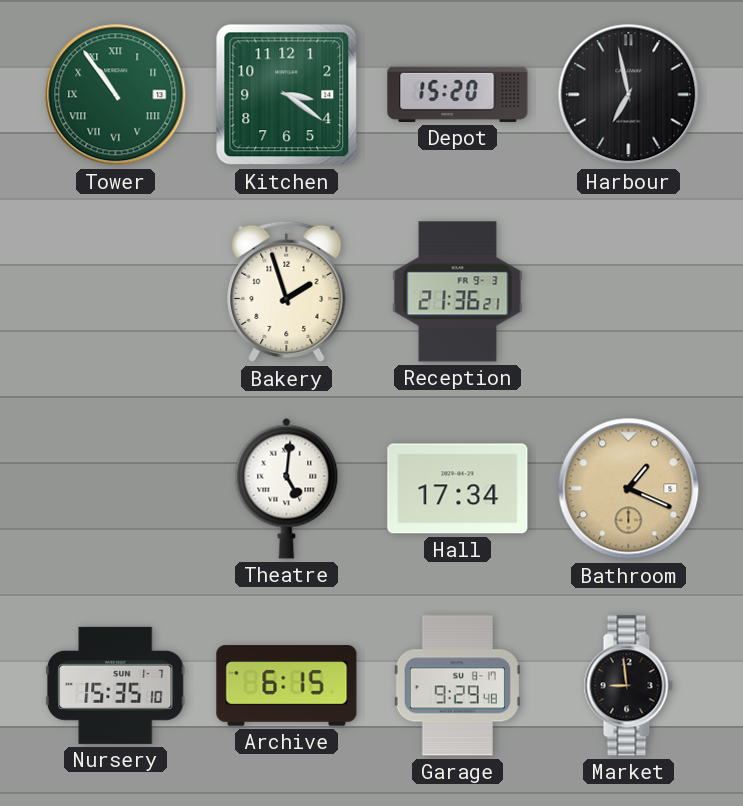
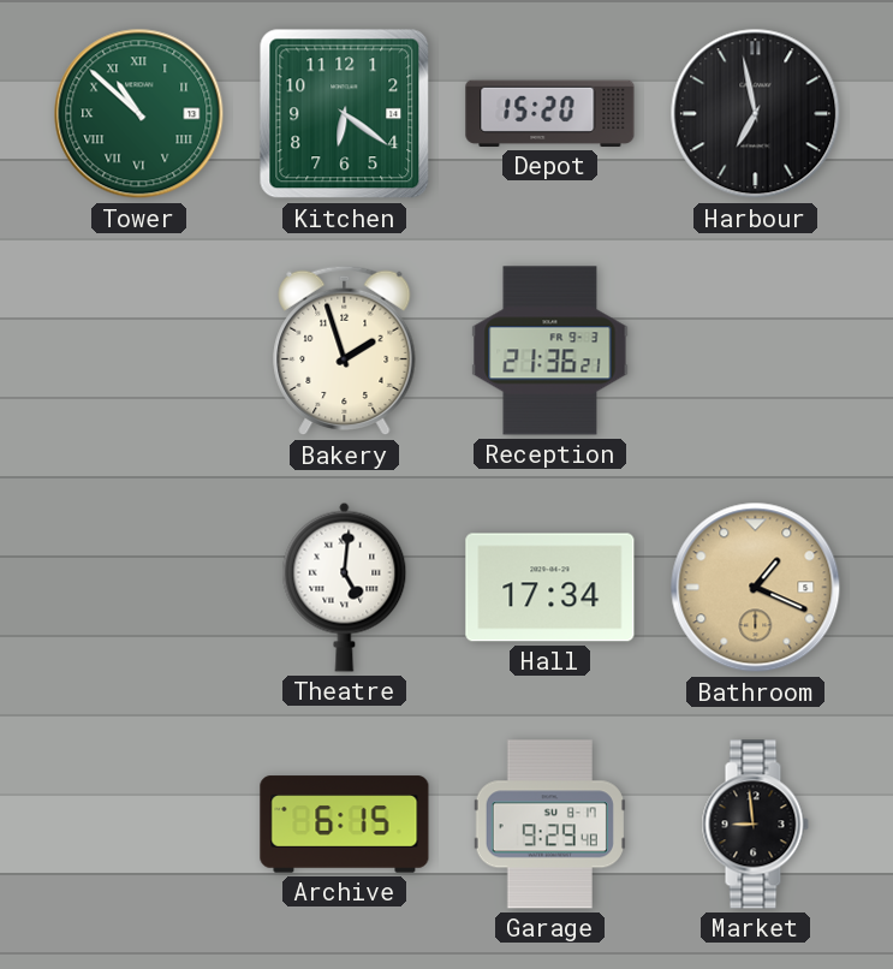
Tower: 10:54 -> 10:52 (139, 114)
Kitchen: 3:21 -> 6:21 (345, 114)
Nursery: 15:35 -> none (115, 685)
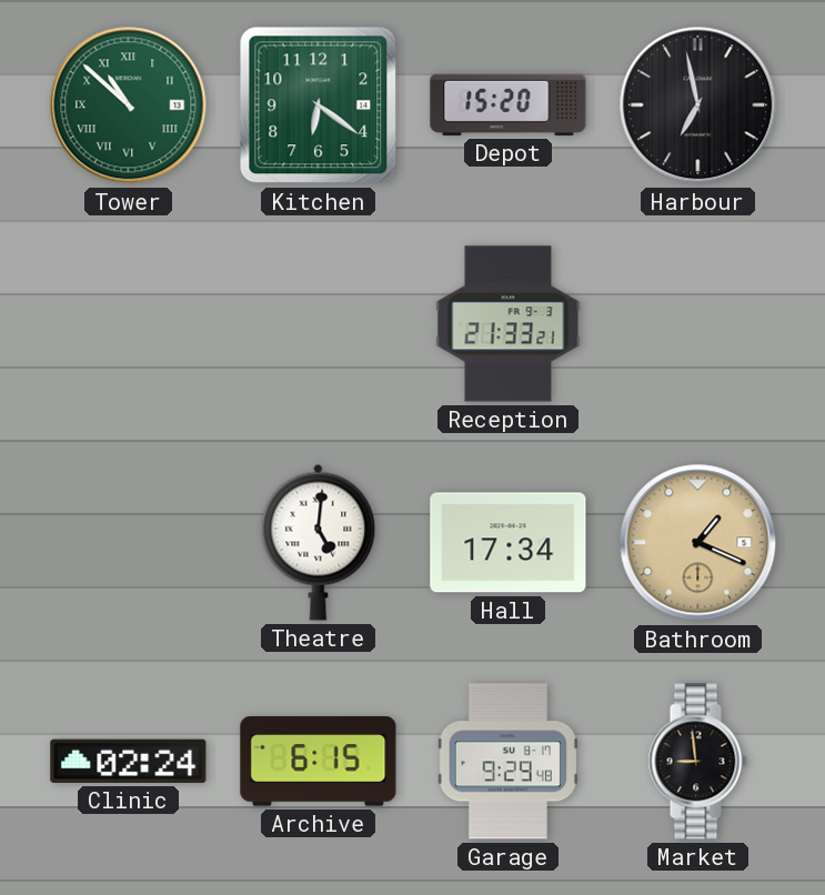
Bakery: 1:57 -> none (345, 351)
Reception: 21:36 -> 21:33 (509, 324)
Clinic: none -> 02:24 (129, 761)
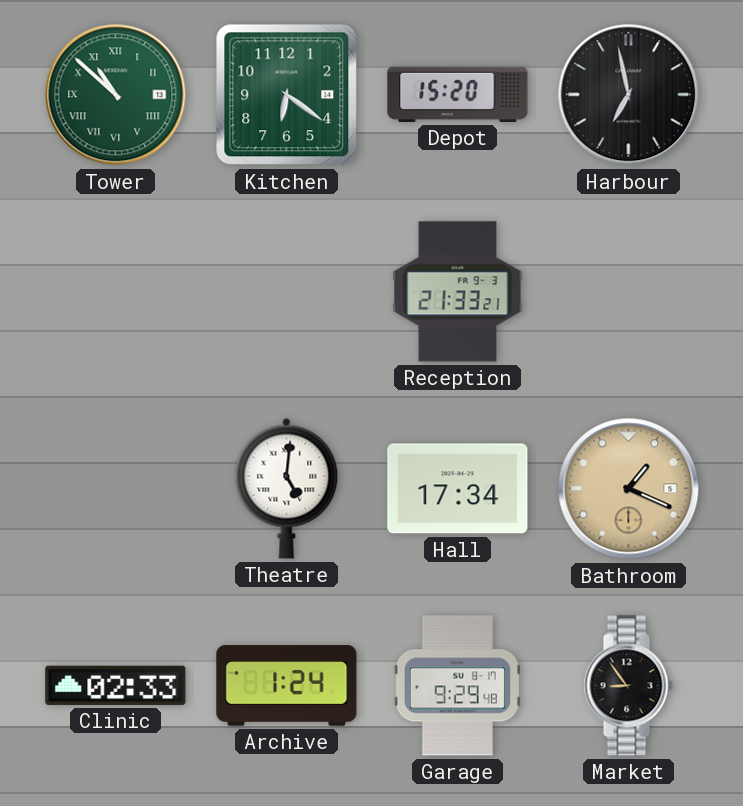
Clinic: 02:24 -> 02:33 (116, 685)
Archive: 6:15 -> 1:24 (287, 686)
Market: 8:59 -> 8:54 (628, 686)
